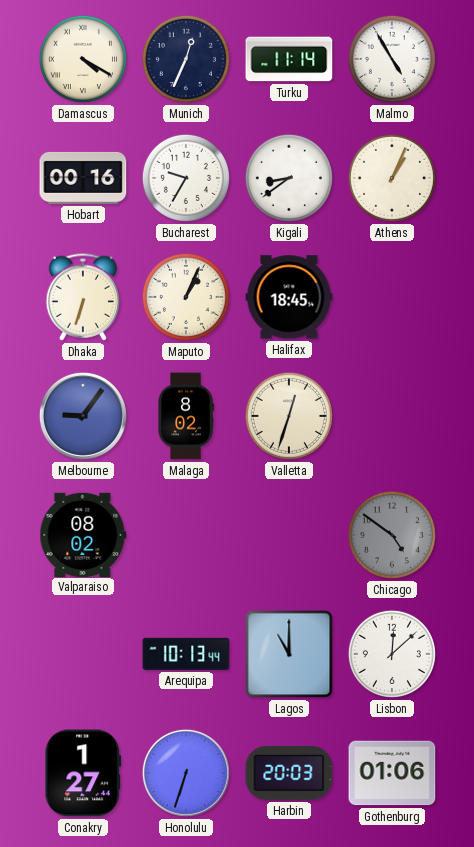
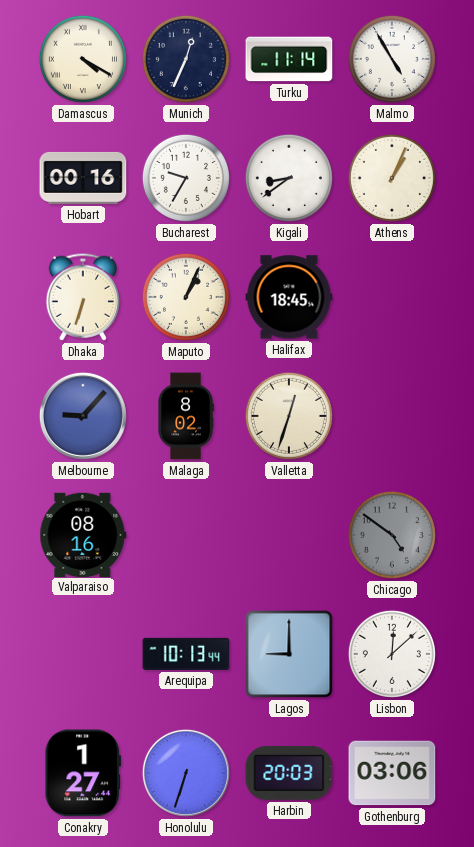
Melbourne: 9:06 -> 9:07 (83, 416)
Valparaiso: 08:02 -> 08:16 (83, 534)
Lagos: 11:00 -> 9:00 (289, 654)
Gothenburg: 01:06 -> 03:06 (392, 773)
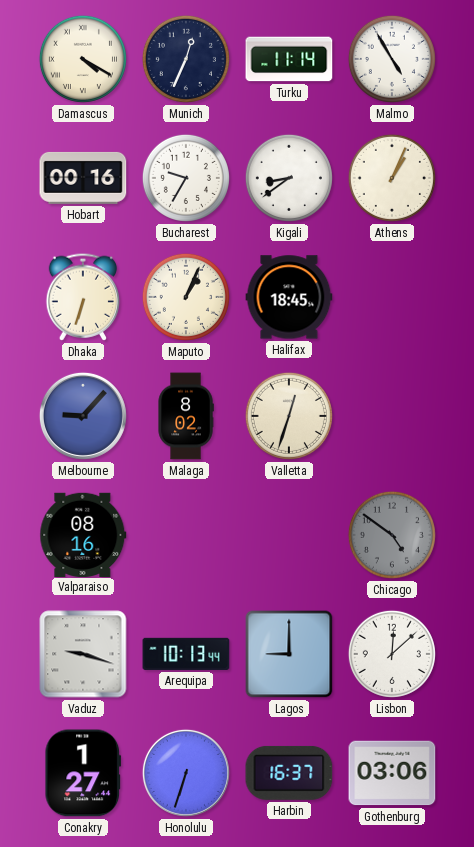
Vaduz: none -> 9:18 (83, 654)
Harbin: 20:03 -> 16:37 (289, 773)
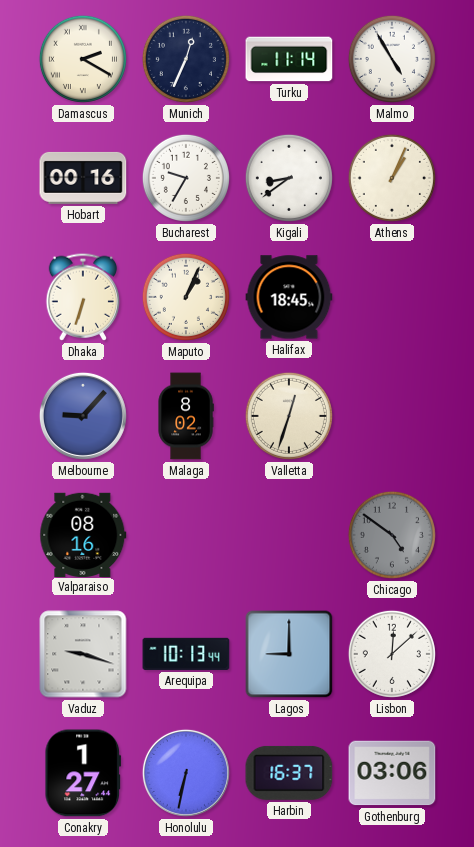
Damascus: 4:20 -> 2:20 (83, 59)
Honolulu: 6:33 -> 6:32 (186, 773)
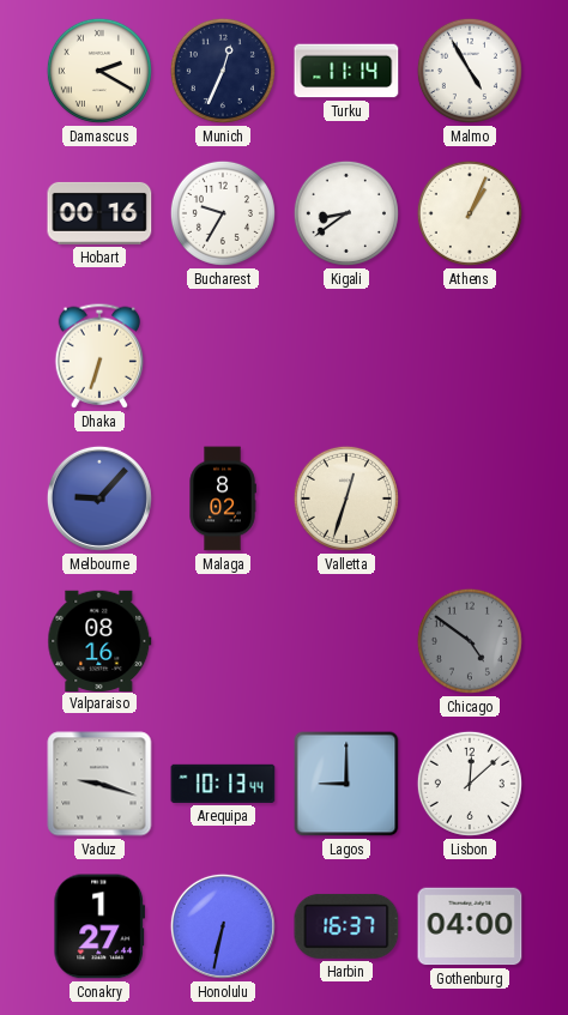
Maputo: 1:04 -> none (186, 297)
Halifax: 18:45 -> none (289, 297)
Gothenburg: 03:06 -> 04:00 (470, 926)
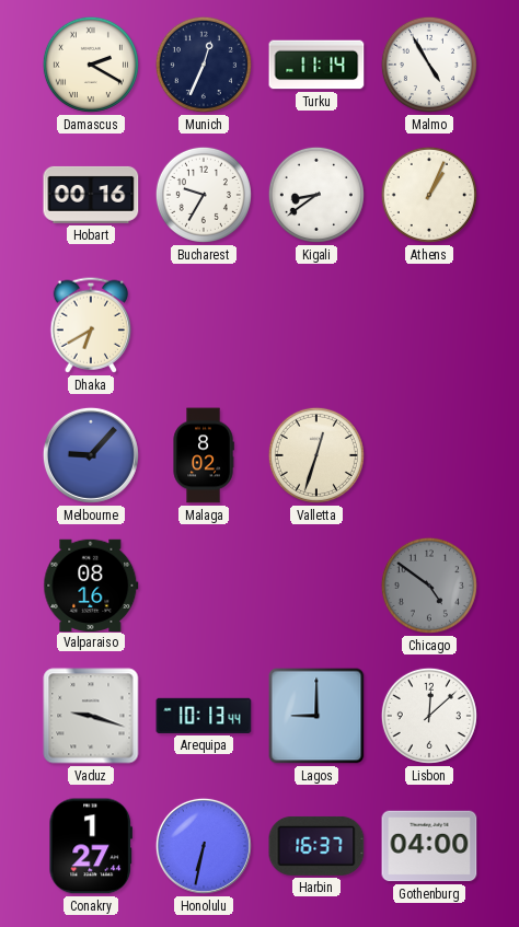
Dhaka: 6:33 -> 6:40 (91, 325)
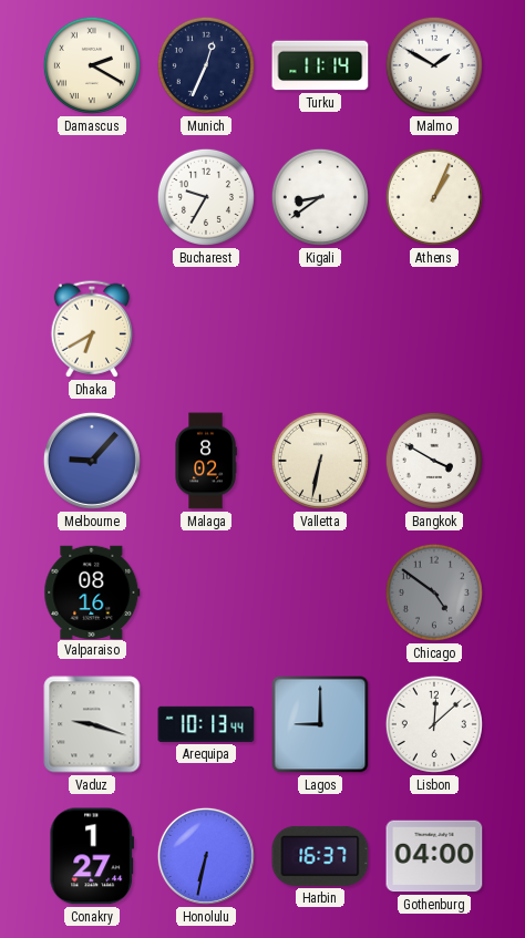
Malmo: 4:55 -> 1:50 (434, 65)
Hobart: 00:16 -> none (91, 195)
Valletta: 12:33 -> 6:32 (320, 461)
Bangkok: none -> 3:50 (434, 461)
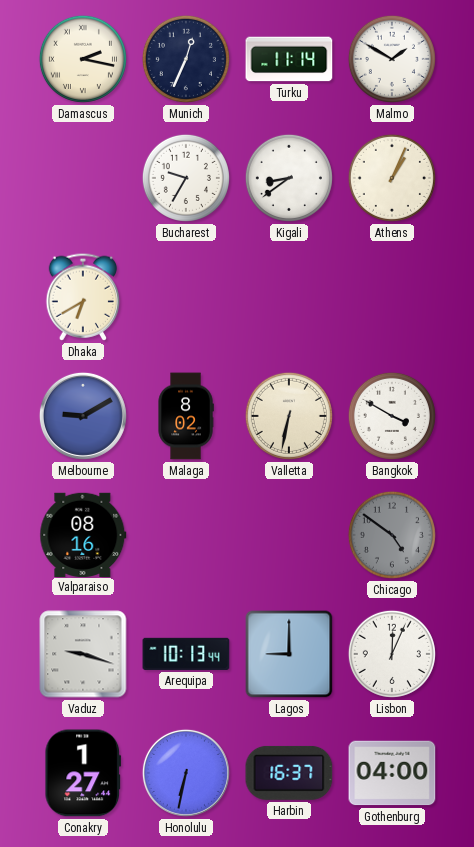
Damascus: 2:20 -> 2:17 (83, 59)
Melbourne: 9:07 -> 9:10 (83, 416)
Lisbon: 12:08 -> 12:04 (392, 654)
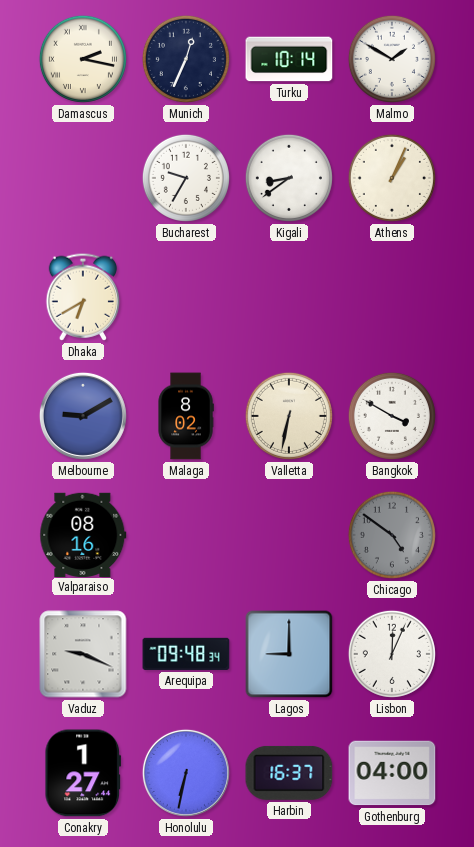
Turku: 11:14 -> 10:14 (289, 59)
Vaduz: 9:18 -> 9:19 (83, 654)
Arequipa: 10:13 -> 09:48 (186, 654)
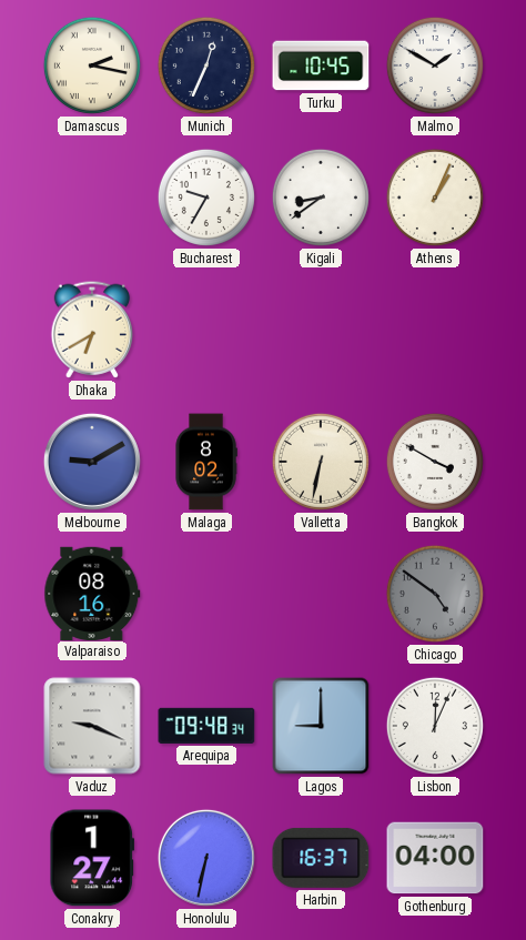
Turku: 10:14 -> 10:45 (321, 65)
